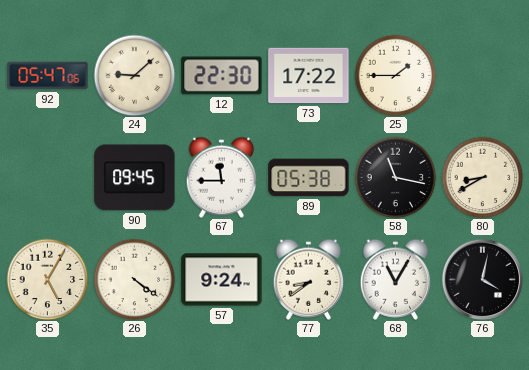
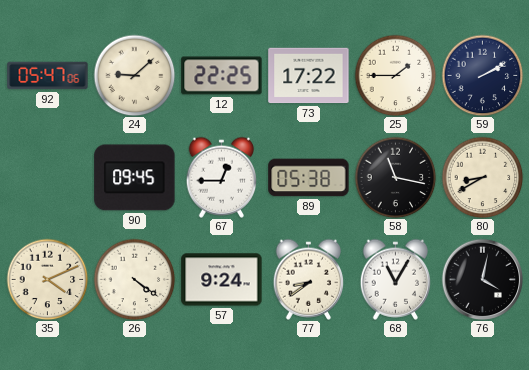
12: 22:30 -> 22:25 (222, 76)
59: none -> 2:10 (482, 75)
67: 11:45 -> 12:45 (222, 177)
35: 5:05 -> 4:11 (47, 279)
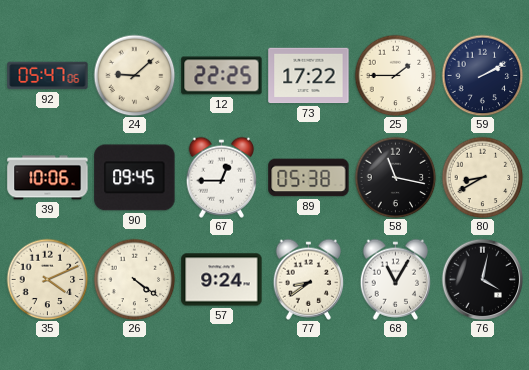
39: none -> 10:06 (48, 178)
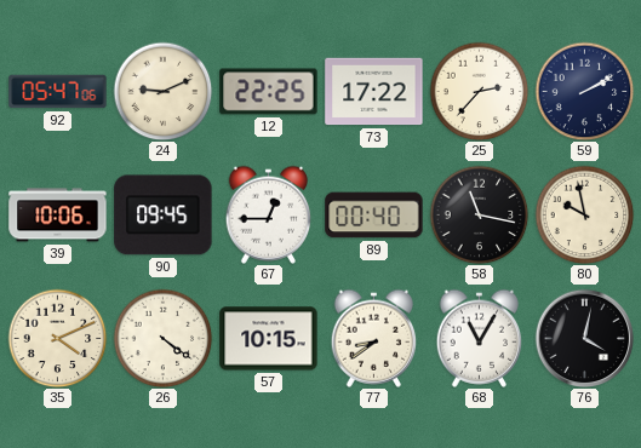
24: 9:08 -> 9:11 (162, 91)
25: 1:45 -> 2:37 (479, 91)
89: 05:38 -> 00:40 (374, 216)
80: 8:40 -> 9:58 (584, 214)
57: 9:24 -> 10:15 (269, 339)
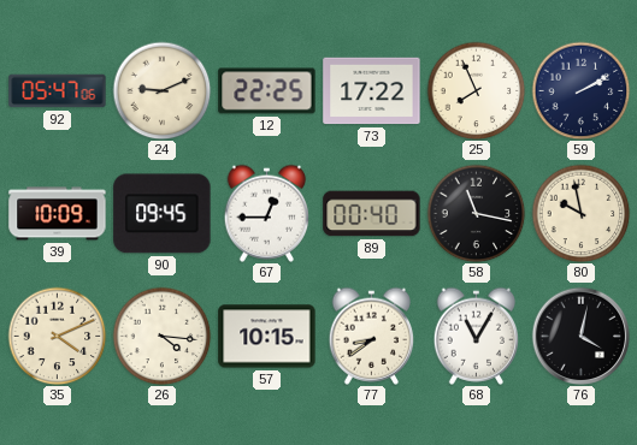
25: 2:37 -> 7:56 (476, 90)
39: 10:06 -> 10:09 (58, 214)
26: 4:21 -> 4:16 (161, 336)
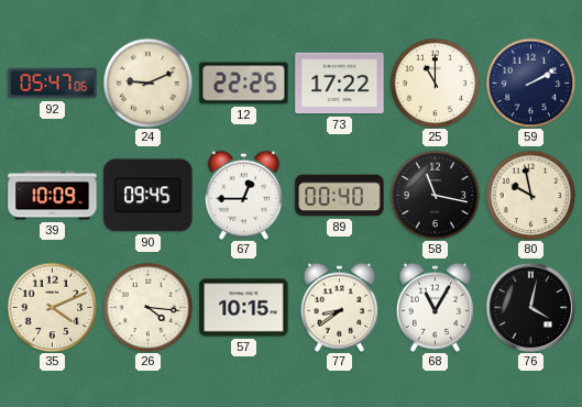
25: 7:56 -> 11:00 (435, 82)
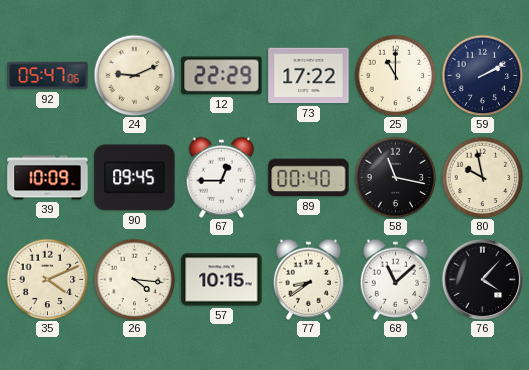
12: 22:25 -> 22:29 (222, 76)
68: 11:05 -> 11:08 (396, 279)
76: 4:02 -> 4:07 (482, 279)
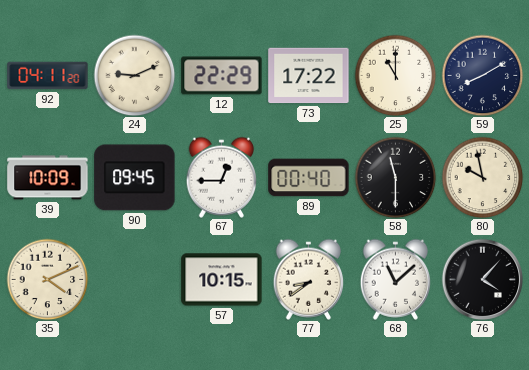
92: 05:47 -> 04:11 (48, 76)
59: 2:10 -> 8:10 (482, 75)
58: 11:17 -> 11:30 (395, 177)
26: 4:16 -> none (134, 279)
